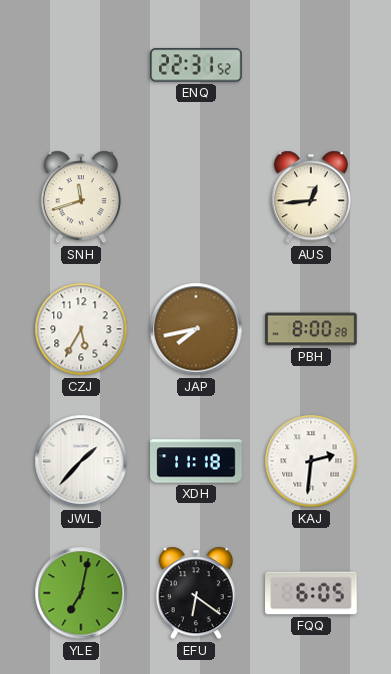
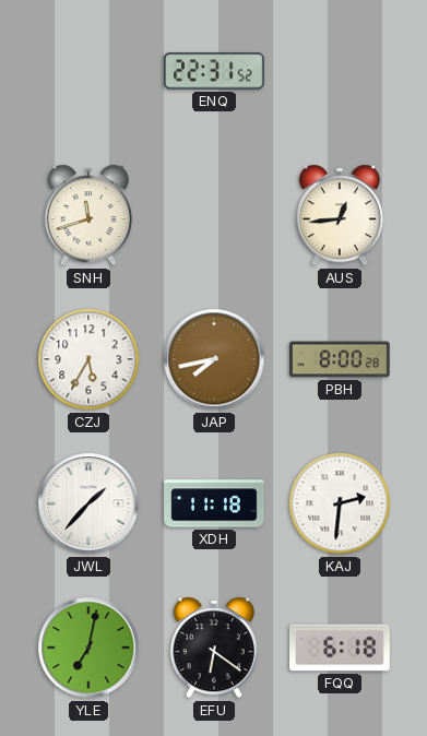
FQQ: 6:05 -> 6:18 (340, 648)
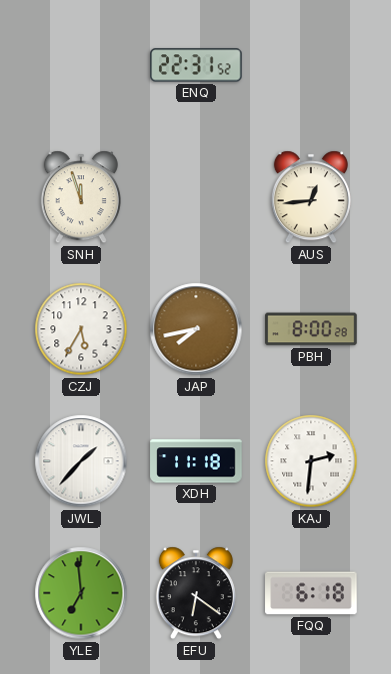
SNH: 11:42 -> 11:57 (81, 197)
YLE: 7:02 -> 6:59 (81, 593)
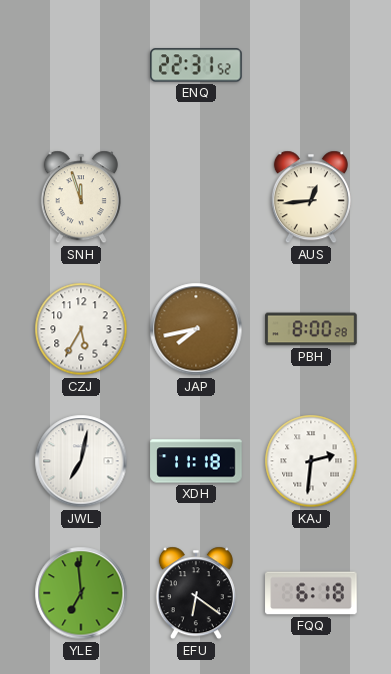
JWL: 1:37 -> 7:02 (81, 461)
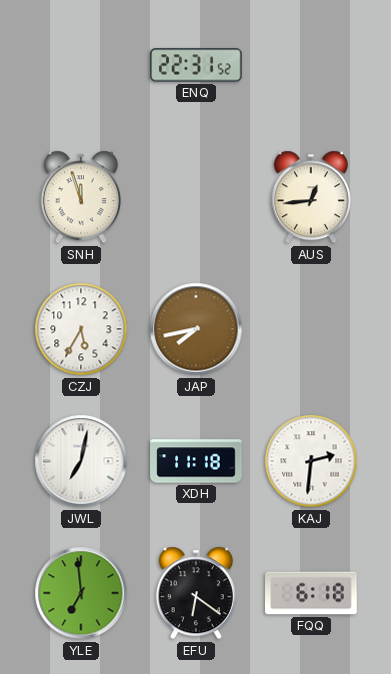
PBH: 8:00 -> none (311, 329)
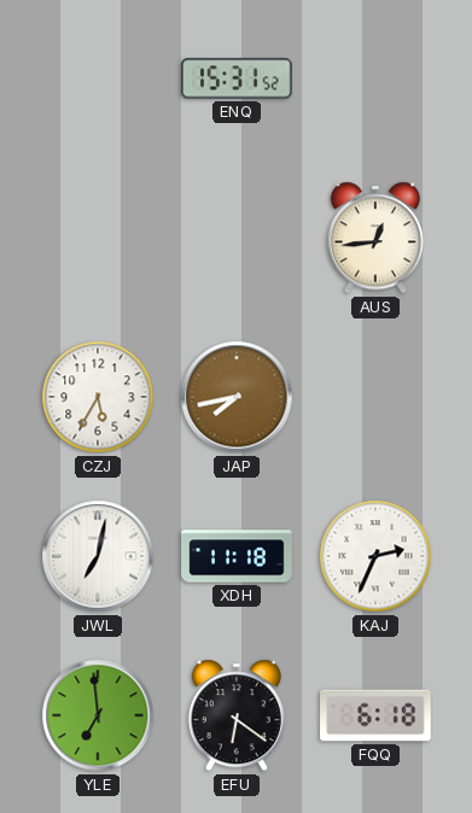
ENQ: 22:31 -> 15:31 (237, 78)
SNH: 11:57 -> none (81, 197)
KAJ: 2:31 -> 2:34 (375, 556)
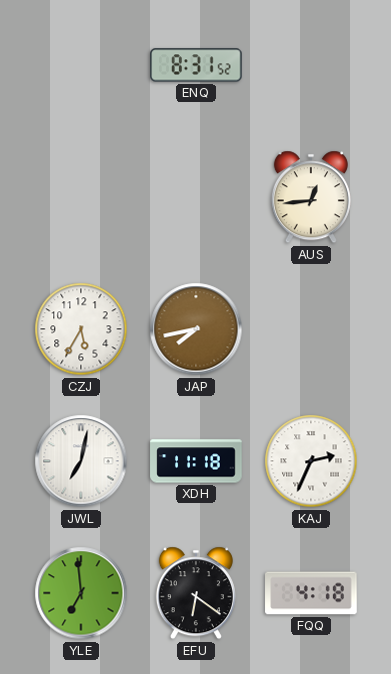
ENQ: 15:31 -> 8:31 (196, 65)
FQQ: 6:18 -> 4:18 (311, 593)
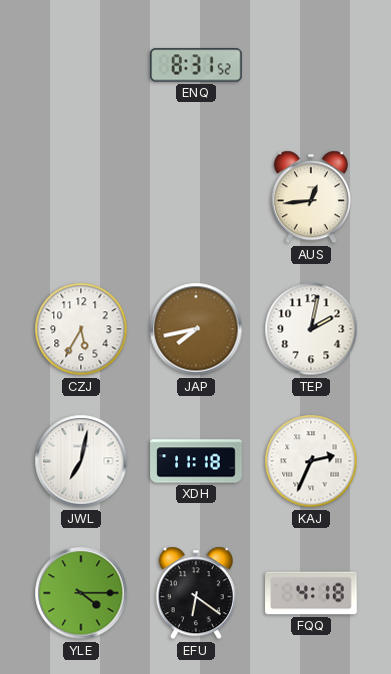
TEP: none -> 2:02 (311, 329)
YLE: 6:59 -> 4:15 (81, 593)
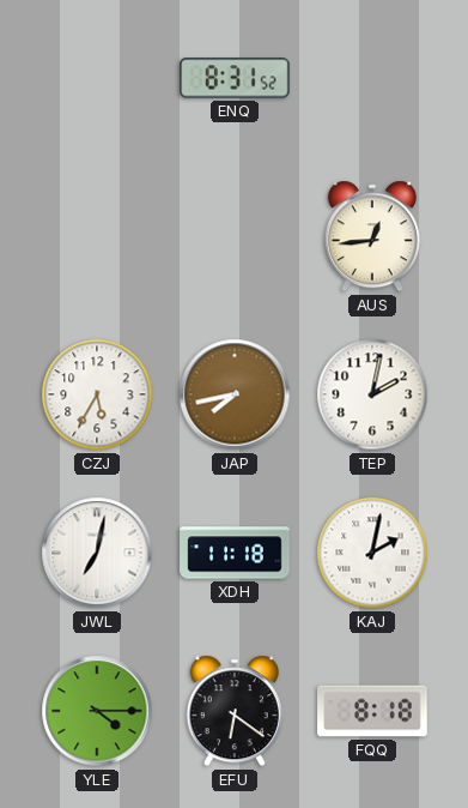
KAJ: 2:34 -> 2:02 (372, 553)
FQQ: 4:18 -> 8:18 (372, 711)
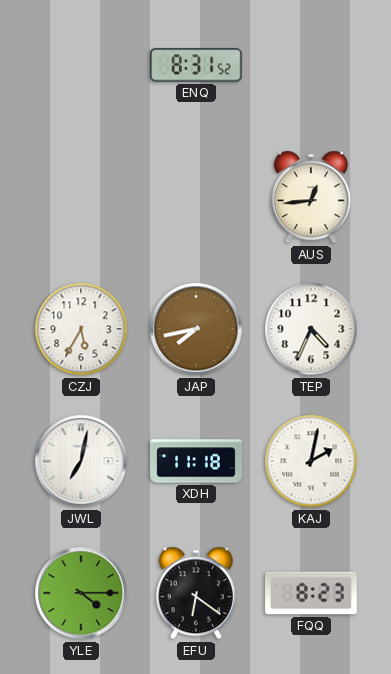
TEP: 2:02 -> 4:34 (311, 329)
FQQ: 8:18 -> 8:23 (311, 593)
